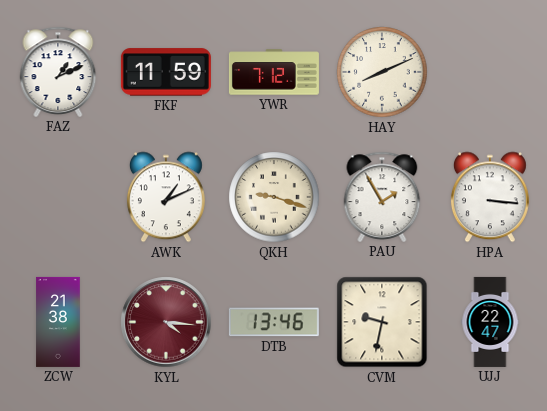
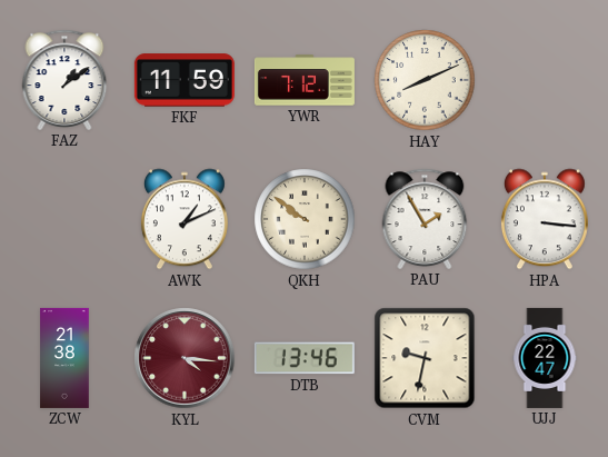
FAZ: 1:11 -> 1:09 (64, 80)
QKH: 9:18 -> 9:51 (305, 219)
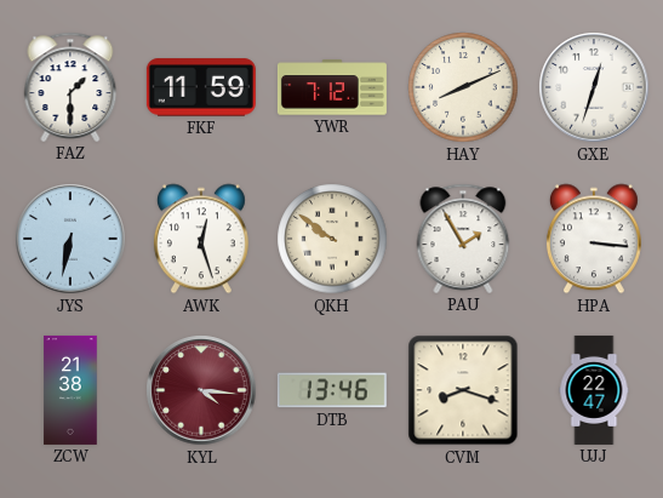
FAZ: 1:09 -> 1:30 (70, 87)
GXE: none -> 12:33 (594, 87)
JYS: none -> 6:32 (70, 239)
AWK: 1:11 -> 12:27 (201, 239)
CVM: 9:32 -> 8:18 (463, 390)
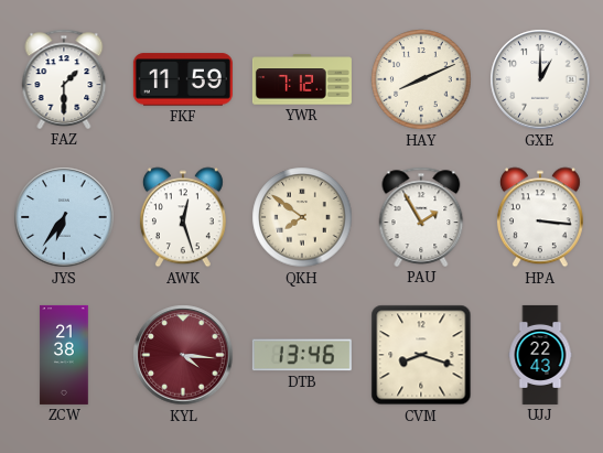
GXE: 12:33 -> 1:00 (540, 79)
JYS: 6:32 -> 6:36 (64, 217)
QKH: 9:51 -> 7:51 (302, 217)
UJJ: 22:47 -> 22:43 (540, 355)
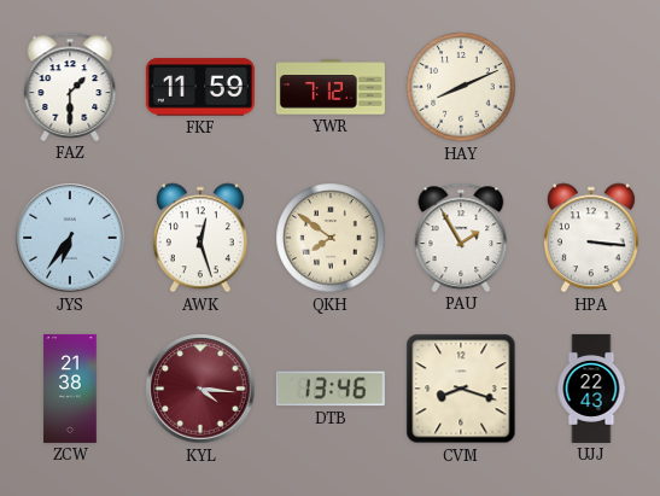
GXE: 1:00 -> none (540, 79)
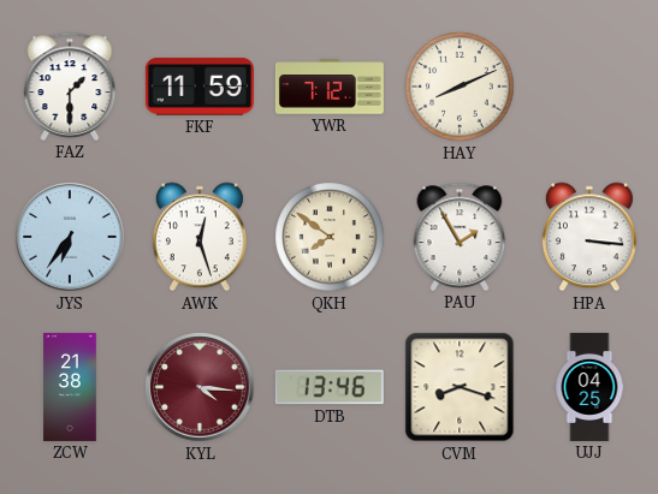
UJJ: 22:43 -> 04:25 (589, 387)
